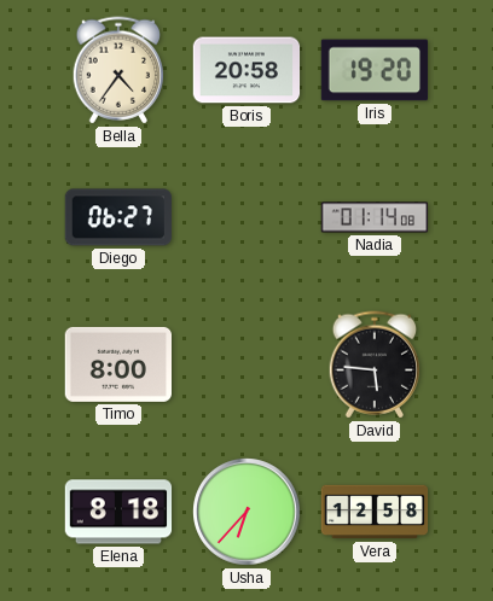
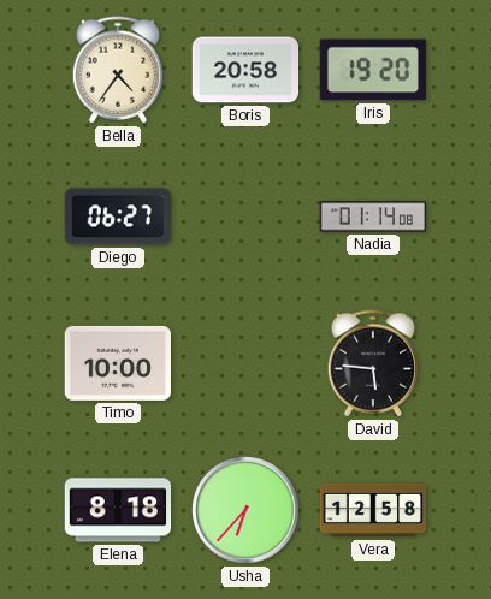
Timo: 8:00 -> 10:00 (117, 363)
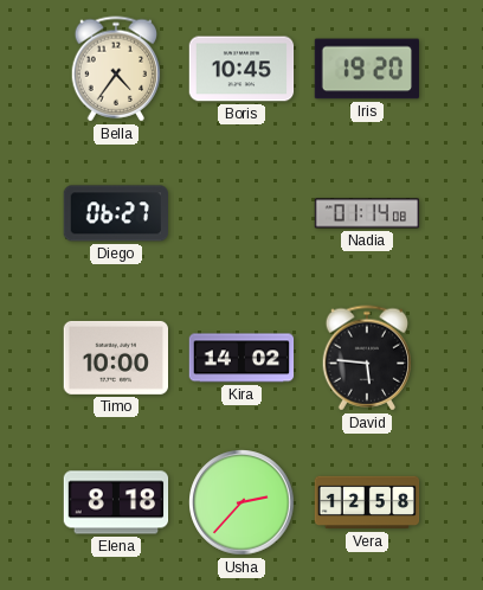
Boris: 20:58 -> 10:45 (241, 69)
Kira: none -> 14:02 (241, 358)
Usha: 6:37 -> 2:37 (241, 502)
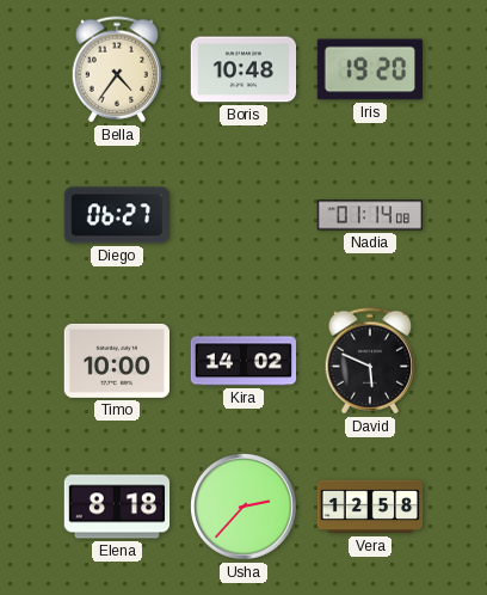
Boris: 10:45 -> 10:48 (243, 69)
David: 5:46 -> 5:49 (370, 361)
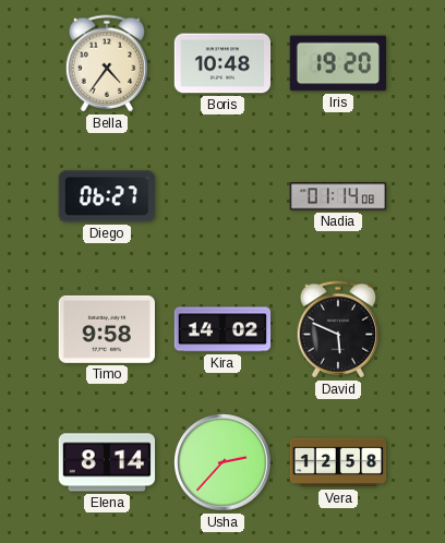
Timo: 10:00 -> 9:58 (106, 329)
Elena: 8:18 -> 8:14 (107, 462)
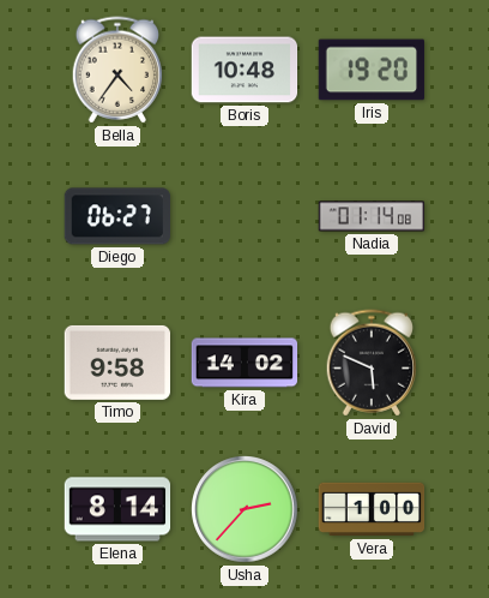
Vera: 12:58 -> 1:00 (372, 509)
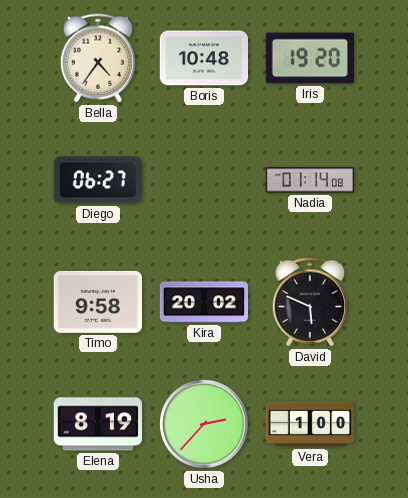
Kira: 14:02 -> 20:02 (204, 302)
Elena: 8:14 -> 8:19 (98, 424)
